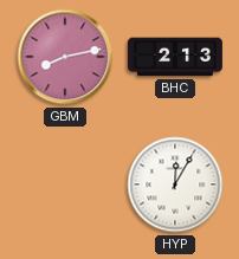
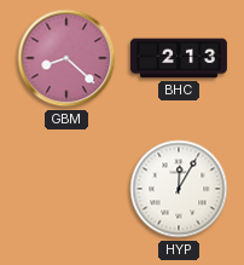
GBM: 8:13 -> 8:22 (66, 58)
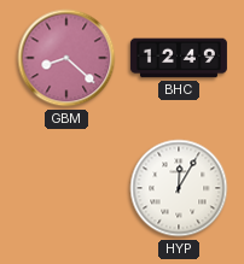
BHC: 2:13 -> 12:49 (179, 58)
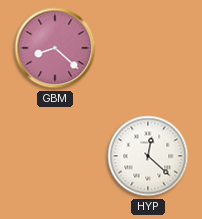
BHC: 12:49 -> none (179, 58)
HYP: 12:05 -> 12:22 (148, 156)
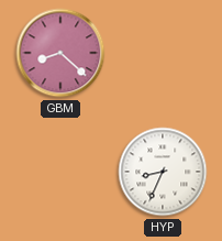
HYP: 12:22 -> 8:34 (163, 172)
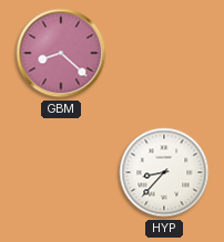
HYP: 8:34 -> 8:37 (164, 172)
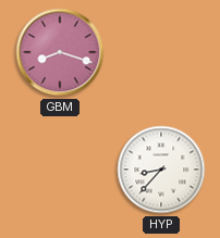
GBM: 8:22 -> 8:18 (60, 52)
